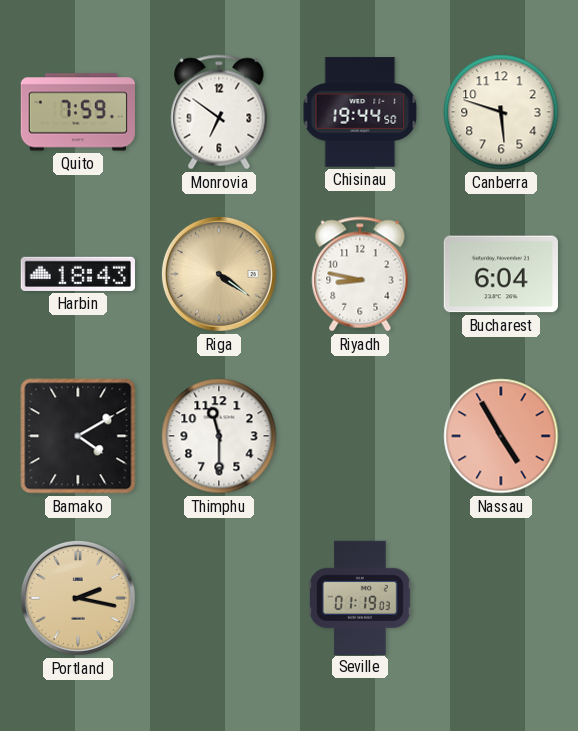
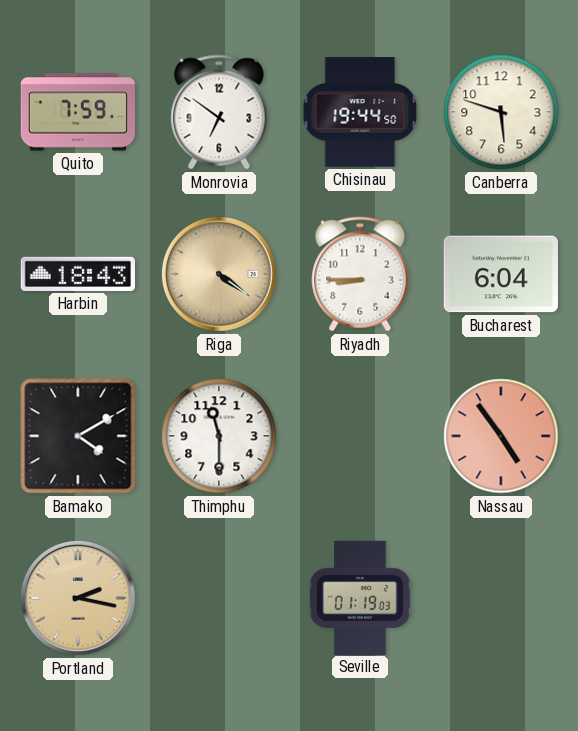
Riyadh: 8:47 -> 8:45 (360, 274)
Nassau: 4:55 -> 4:54 (501, 436)
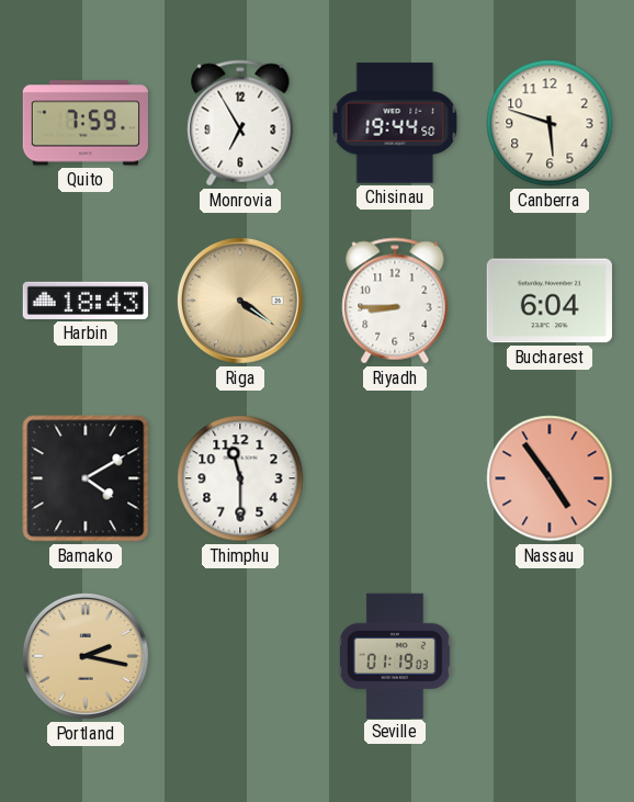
Monrovia: 6:51 -> 6:55 (240, 123)
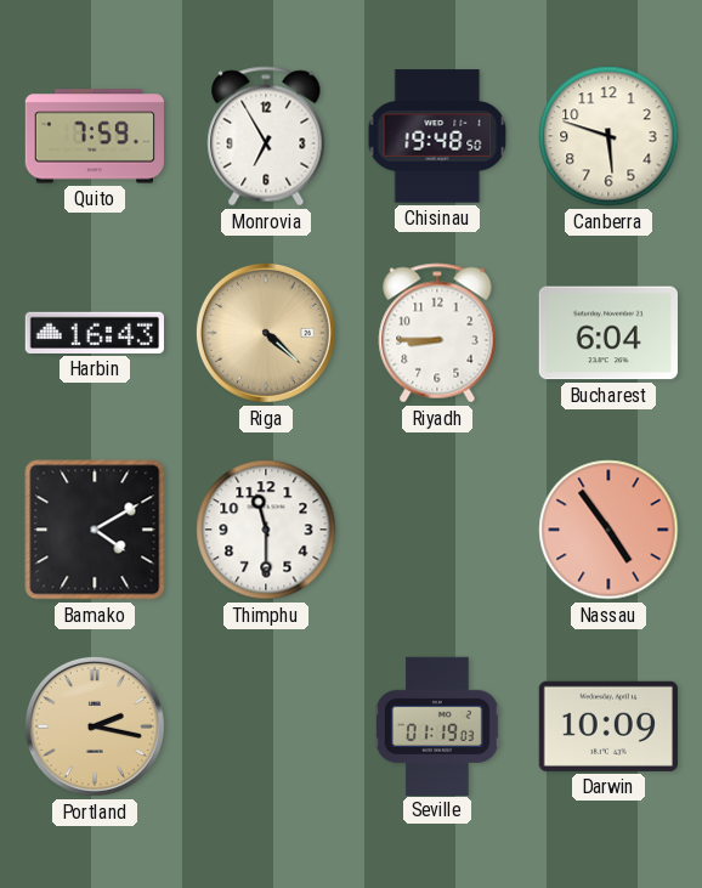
Chisinau: 19:44 -> 19:48 (437, 136)
Harbin: 18:43 -> 16:43 (95, 333)
Riga: 4:21 -> 4:22 (266, 333)
Darwin: none -> 10:09 (608, 726)
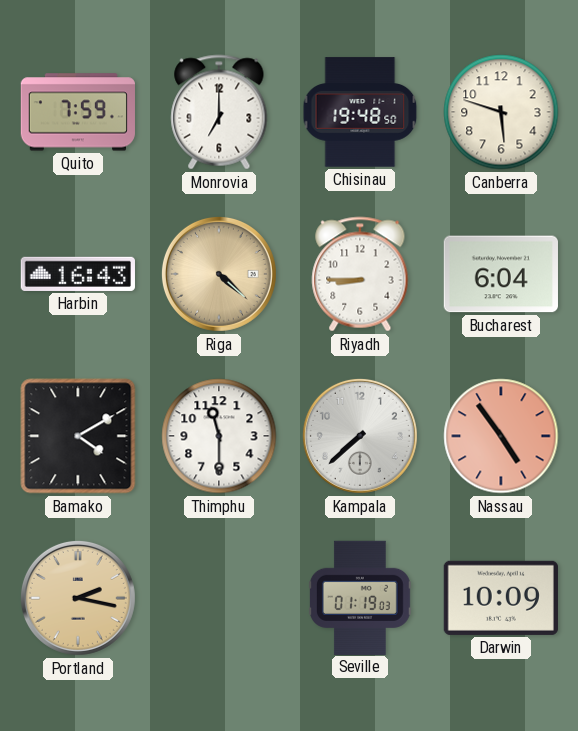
Monrovia: 6:55 -> 7:00 (219, 112)
Kampala: none -> 7:38 (360, 436)
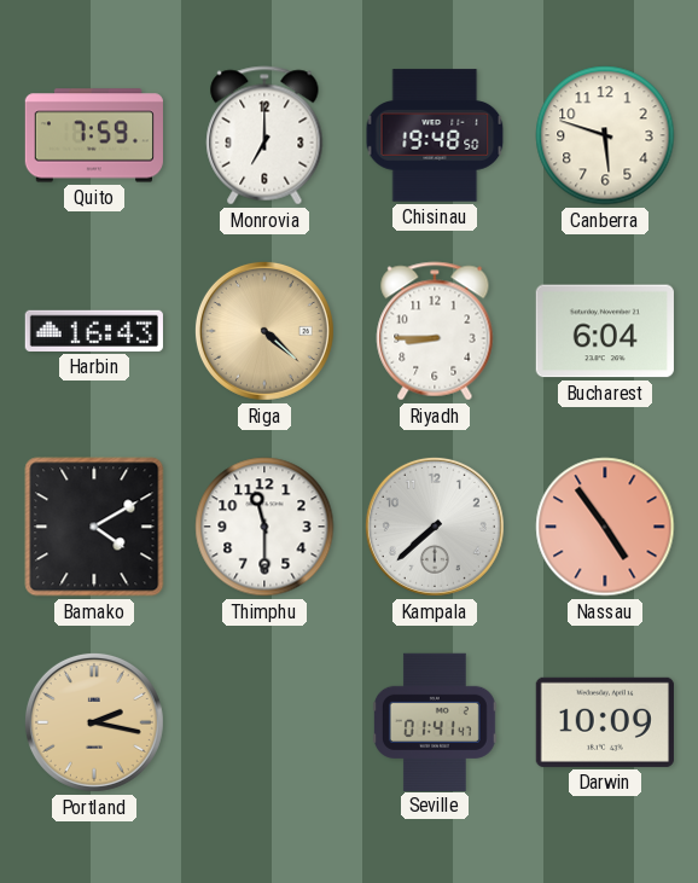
Seville: 01:19 -> 01:41 (435, 721)
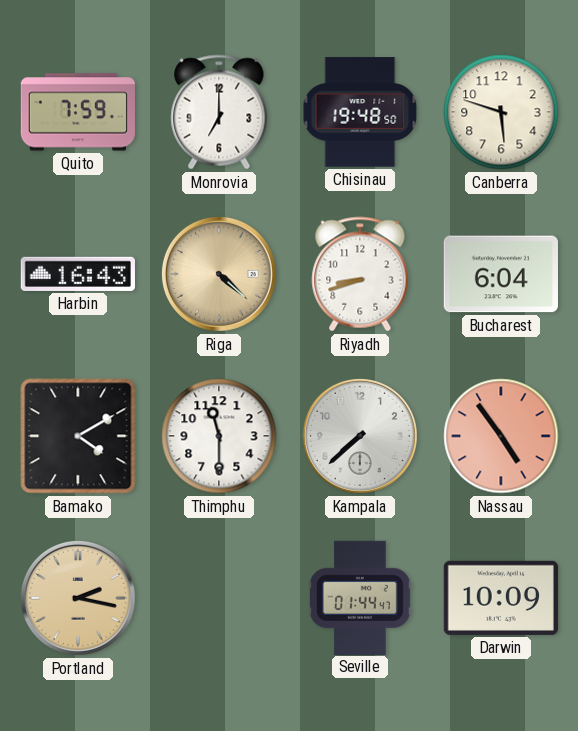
Riyadh: 8:45 -> 8:42 (360, 274)
Seville: 01:41 -> 01:44 (360, 597)
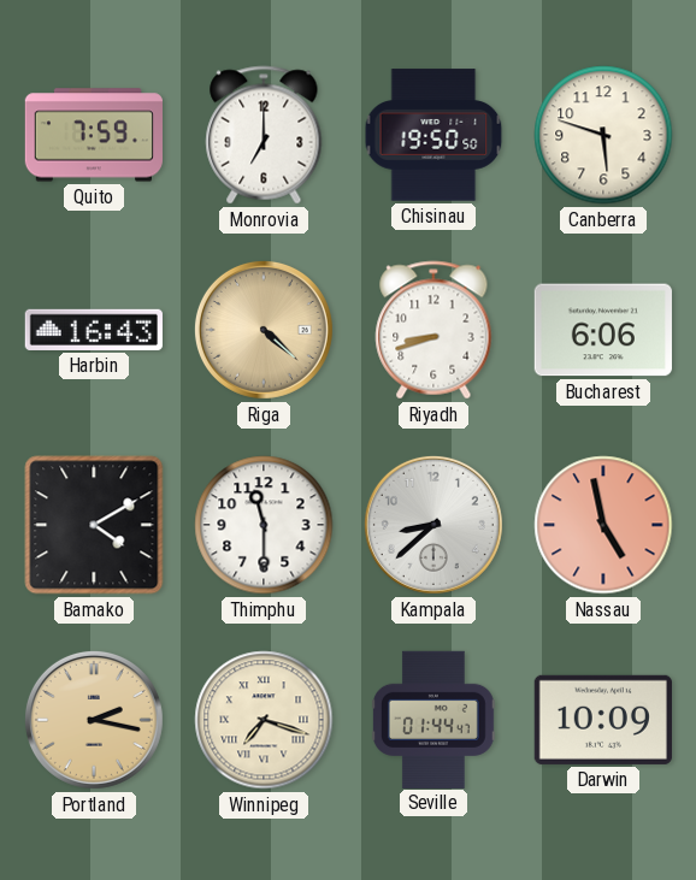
Chisinau: 19:48 -> 19:50 (433, 135)
Bucharest: 6:04 -> 6:06 (603, 330)
Kampala: 7:38 -> 8:38 (433, 525)
Nassau: 4:54 -> 4:58 (603, 525)
Winnipeg: none -> 7:18 (264, 720)
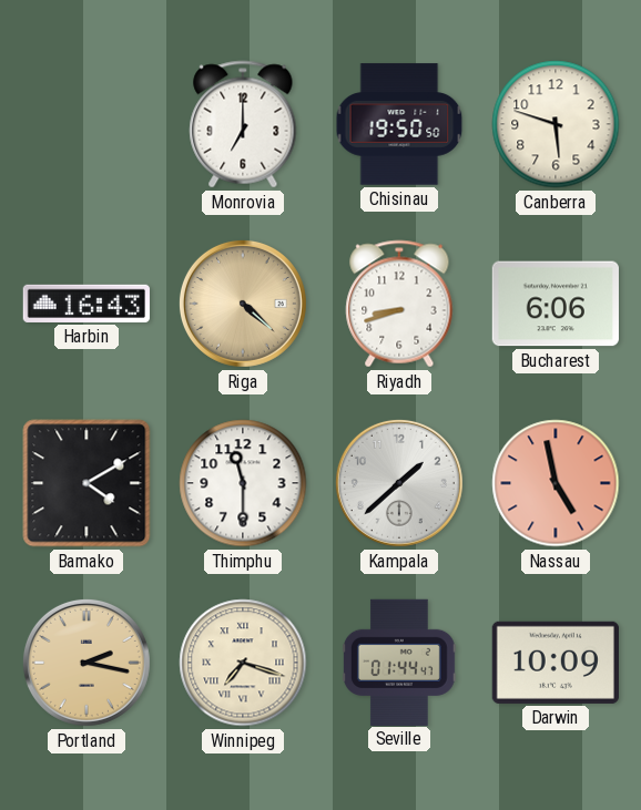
Quito: 7:59 -> none (94, 135)
Kampala: 8:38 -> 1:38 (399, 483)
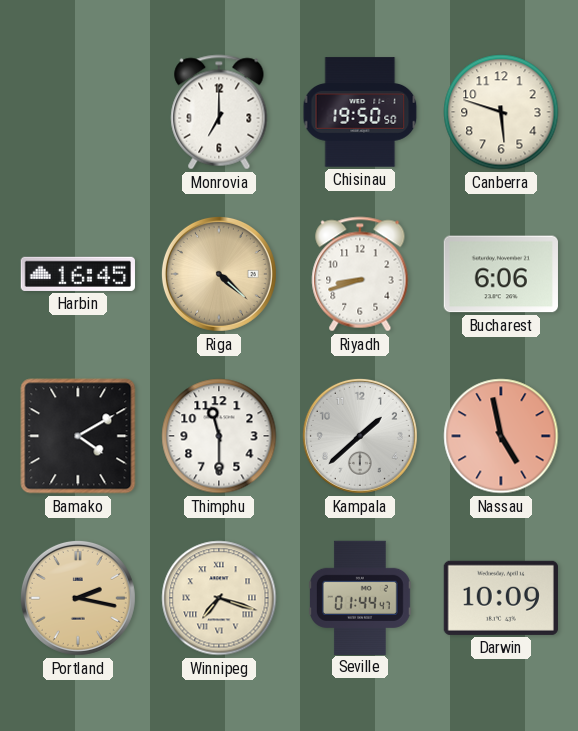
Harbin: 16:43 -> 16:45 (78, 274)
